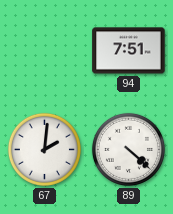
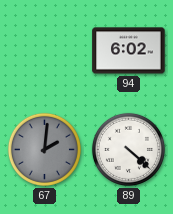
94: 7:51 -> 6:02 (129, 51)
67 dial: white -> grey (44, 149)
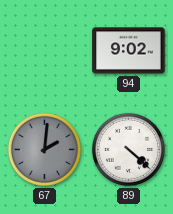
94: 6:02 -> 9:02 (129, 51)
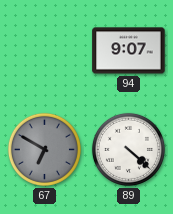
94: 9:02 -> 9:07 (129, 51)
67: 2:01 -> 6:50 (44, 149)
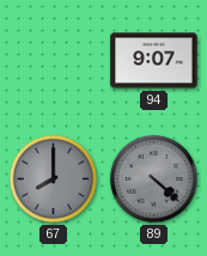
67: 6:50 -> 8:00 (53, 178)
89 dial: white -> grey (153, 178)
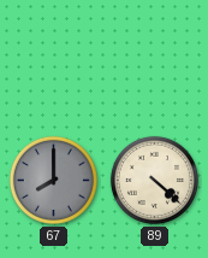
94: 9:07 -> none (154, 61)
89 dial: grey -> cream (154, 180)
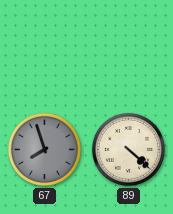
67: 8:00 -> 7:57 (44, 149)
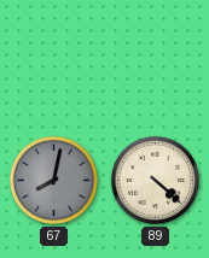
67: 7:57 -> 8:02 (53, 180)
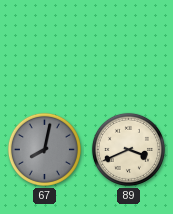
89: 4:22 -> 3:41 (128, 149)
